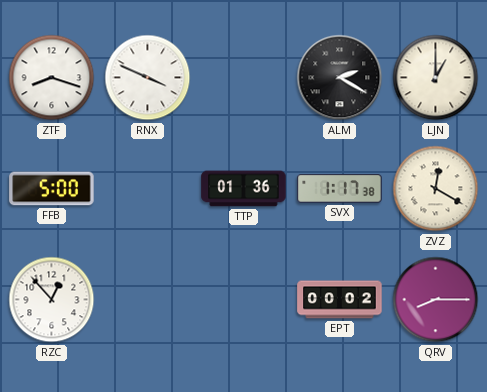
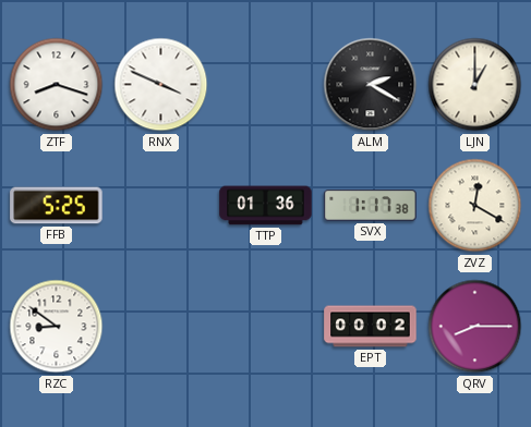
FFB: 5:00 -> 5:25 (57, 206)
RZC: 12:53 -> 8:51 (57, 327)
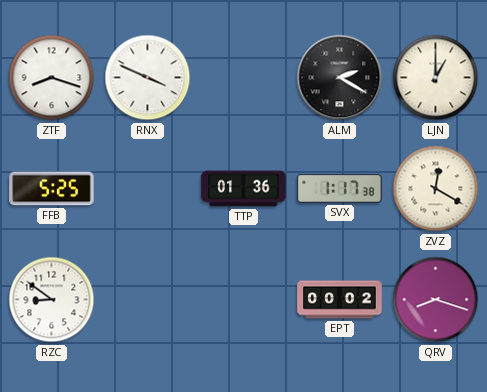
QRV: 8:15 -> 8:18 (436, 300)
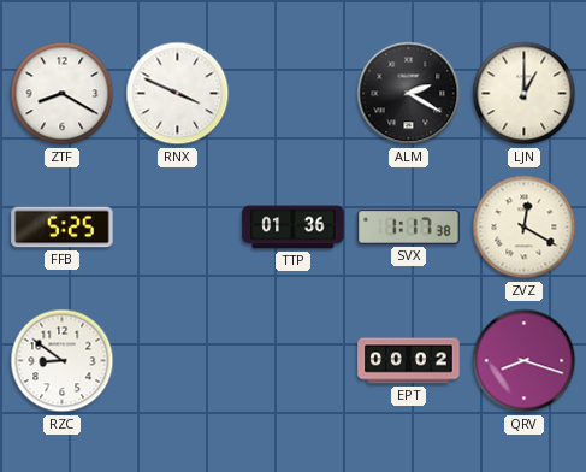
ZTF: 8:18 -> 8:20 (63, 94)
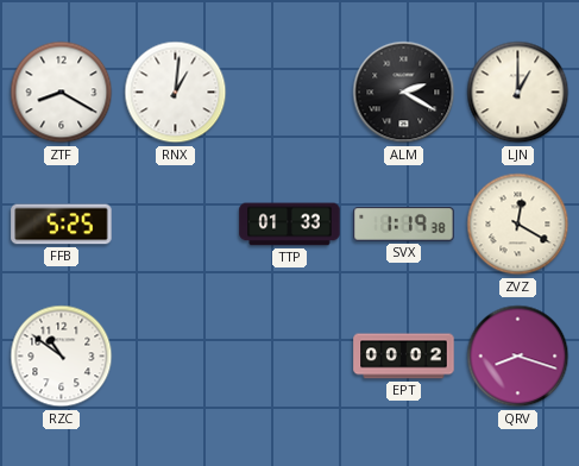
RNX: 3:49 -> 1:01 (176, 93)
TTP: 01:36 -> 01:33 (290, 225)
SVX: 1:17 -> 1:19 (404, 225)
RZC: 8:51 -> 10:51 (62, 357)
